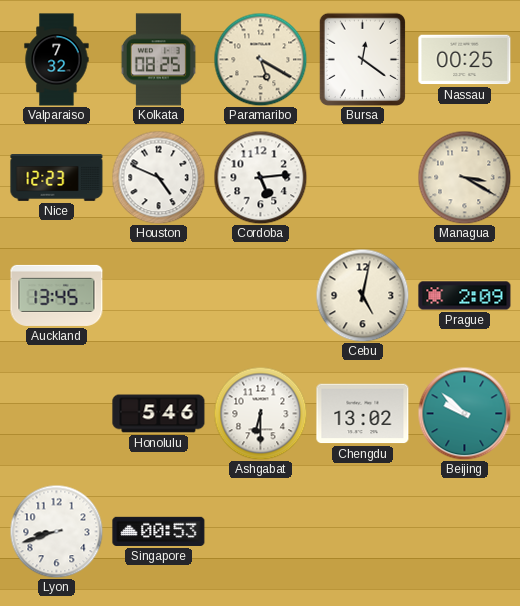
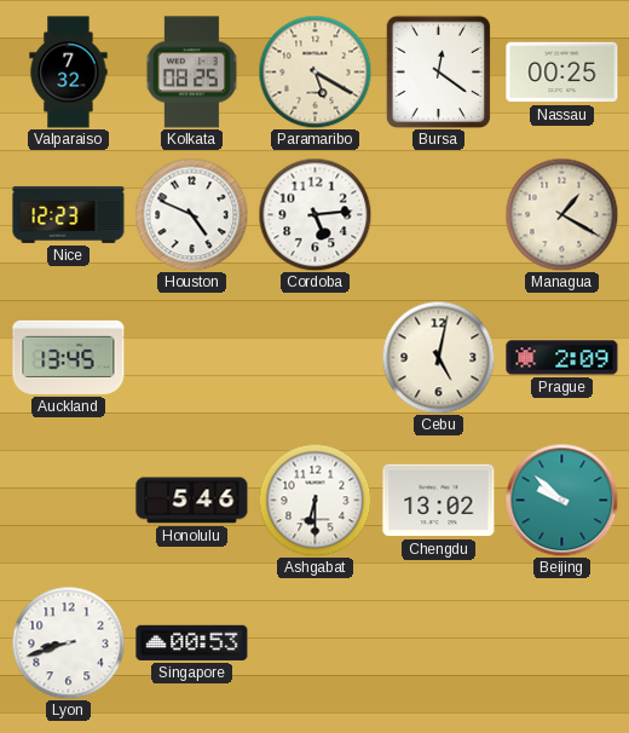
Managua: 3:20 -> 1:20 (561, 214)
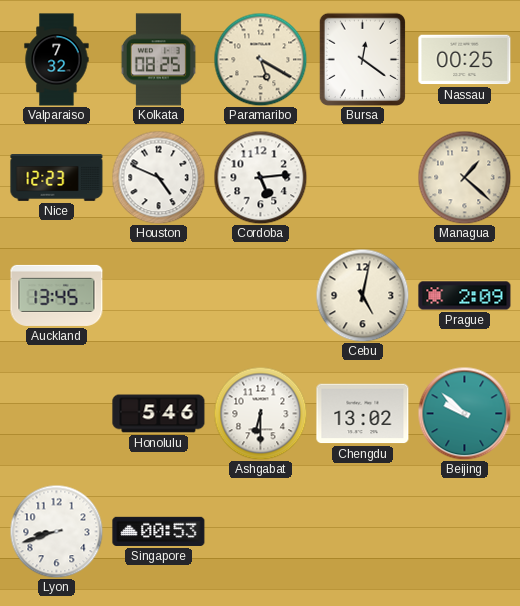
Managua: 1:20 -> 1:22 (464, 177)
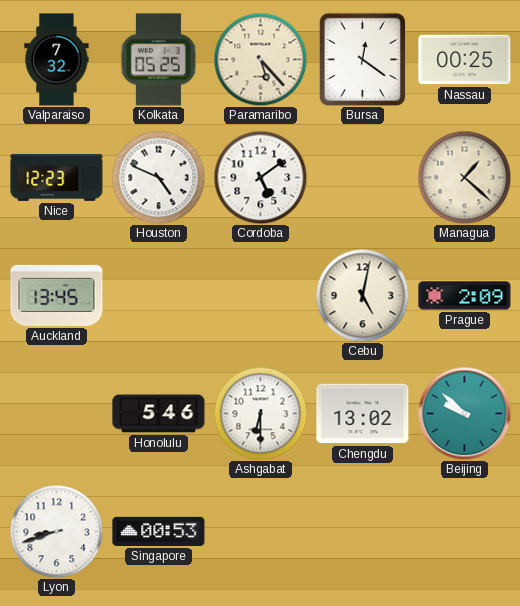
Kolkata: 08:25 -> 05:25 (158, 60)
Paramaribo: 5:20 -> 5:23 (260, 59)
Cordoba: 5:14 -> 5:09 (260, 177)
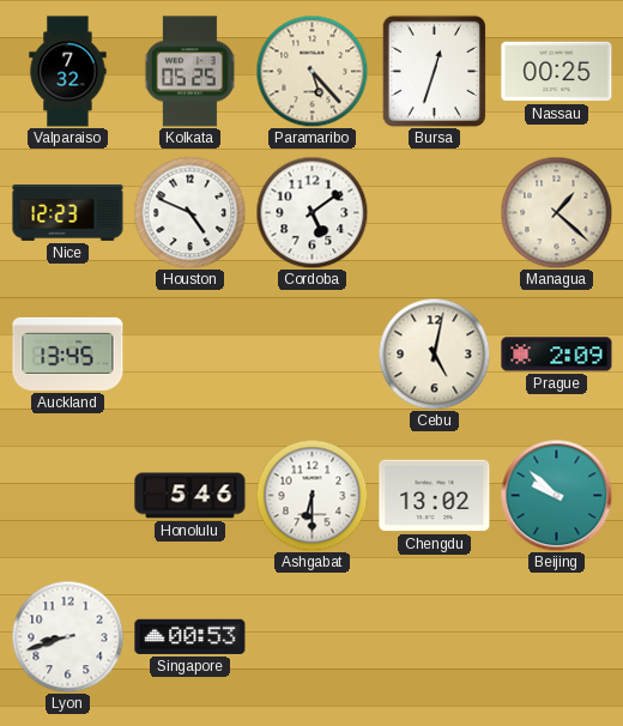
Bursa: 12:21 -> 12:33 (434, 71)
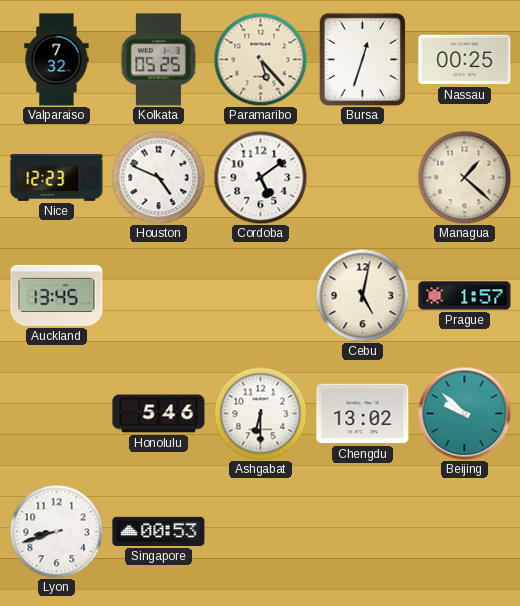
Prague: 2:09 -> 1:57 (465, 296)
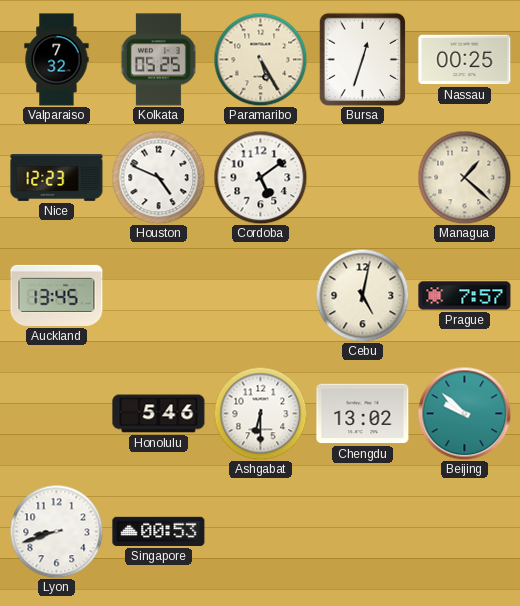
Paramaribo: 5:23 -> 5:25 (260, 59)
Prague: 1:57 -> 7:57 (465, 296)
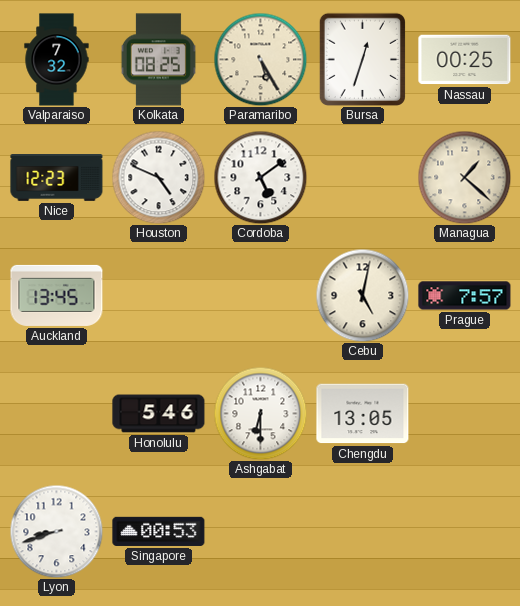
Kolkata: 05:25 -> 08:25 (158, 60)
Chengdu: 13:02 -> 13:05 (363, 414)
Beijing: 9:52 -> none (464, 413)
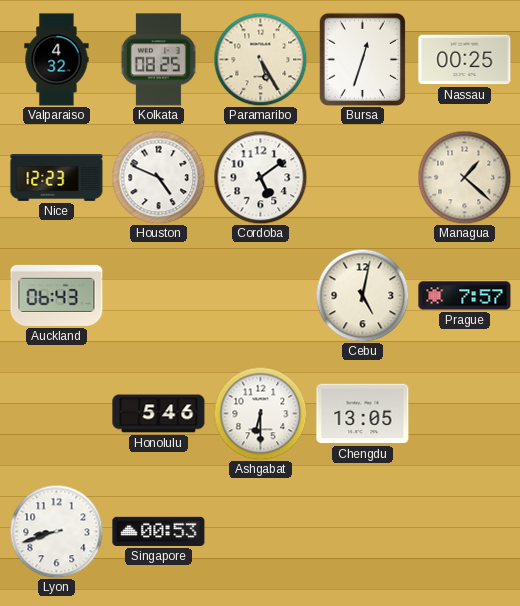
Valparaiso: 7:32 -> 4:32 (57, 60)
Auckland: 13:45 -> 06:43 (57, 295)
